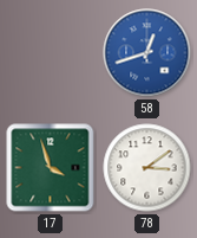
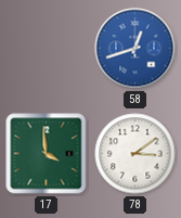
17: 3:57 -> 3:59 (47, 154)
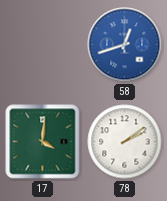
17: 3:59 -> 4:01 (43, 142)
78: 3:09 -> 2:09 (125, 142)
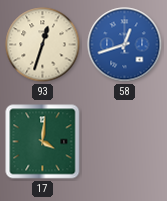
93: none -> 12:33 (43, 45)
78: 2:09 -> none (125, 142)
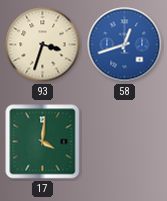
93: 12:33 -> 3:33 (43, 45)
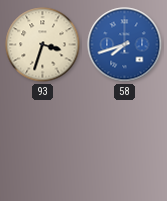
58: 12:42 -> 7:42 (125, 45)
17: 4:01 -> none (43, 142)
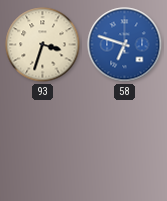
58: 7:42 -> 6:48 (125, 45)
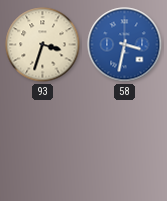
58: 6:48 -> 3:32 (125, 45)
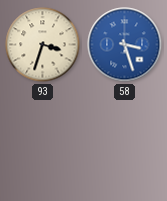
58: 3:32 -> 3:27 (125, 45)
